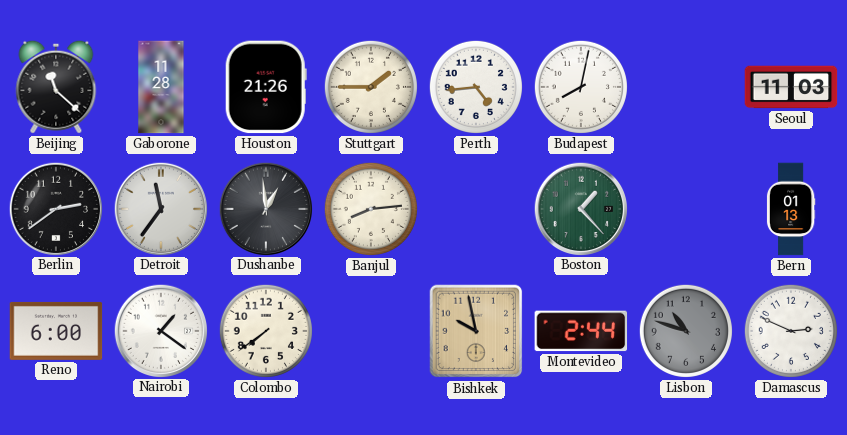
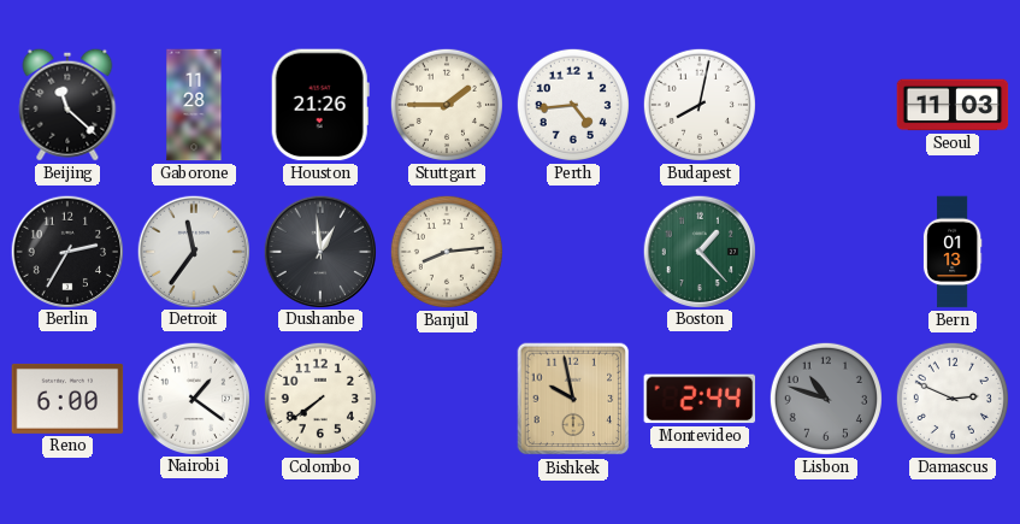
Berlin: 2:39 -> 2:35 (66, 251)
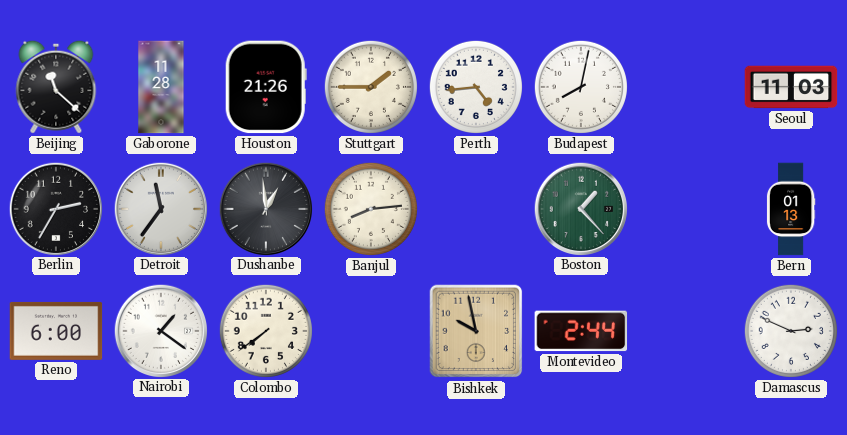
Lisbon: 10:48 -> none (826, 399)
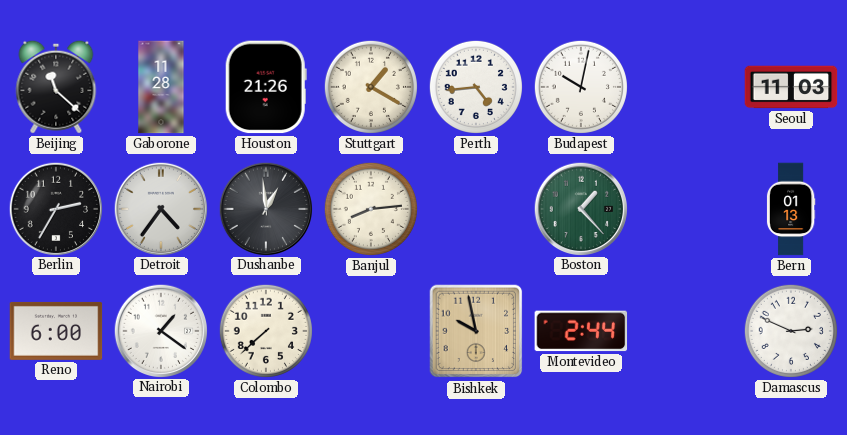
Stuttgart: 1:45 -> 1:20 (371, 87)
Budapest: 8:02 -> 10:02 (581, 87)
Detroit: 11:36 -> 4:36 (160, 208)
Colombo: 7:39 -> 7:38 (266, 331)
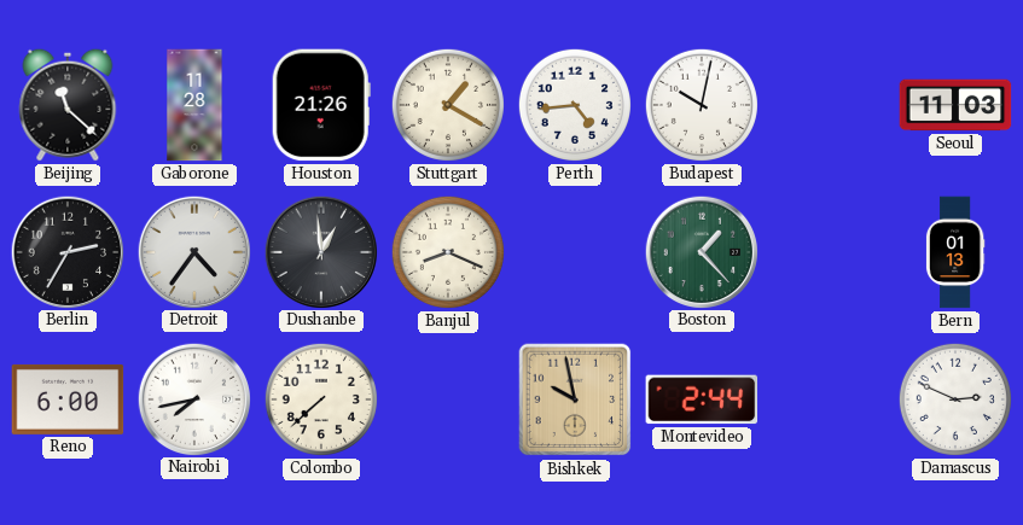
Banjul: 8:14 -> 8:19 (448, 252)
Nairobi: 1:21 -> 7:43 (193, 398)
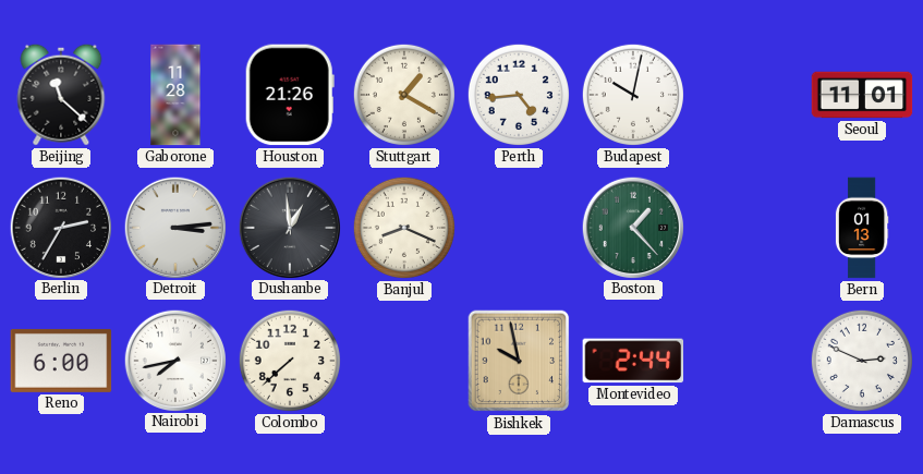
Seoul: 11:03 -> 11:01 (862, 95)
Detroit: 4:36 -> 3:14 (174, 227)
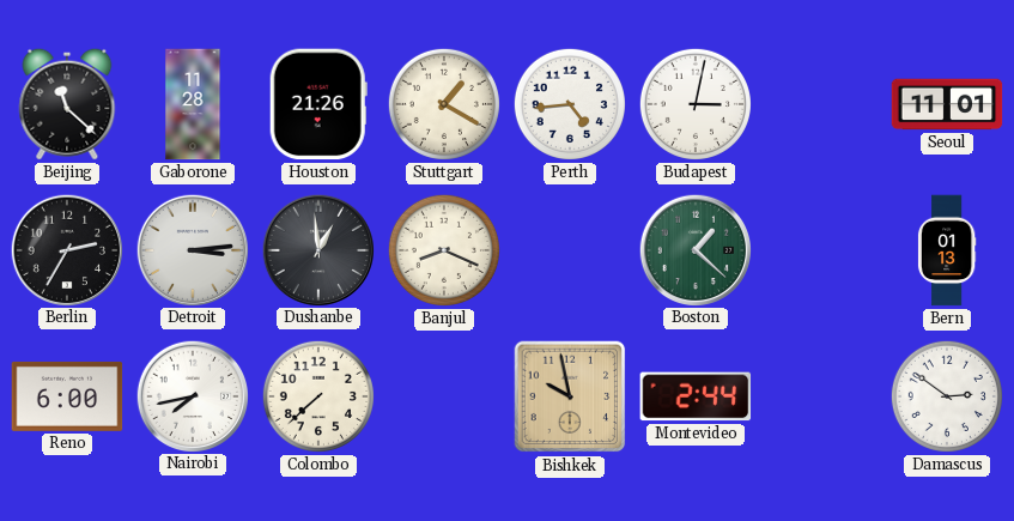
Budapest: 10:02 -> 3:02 (696, 104)
Boston: 1:23 -> 1:22 (694, 249)
Damascus: 2:49 -> 2:51 (947, 396)
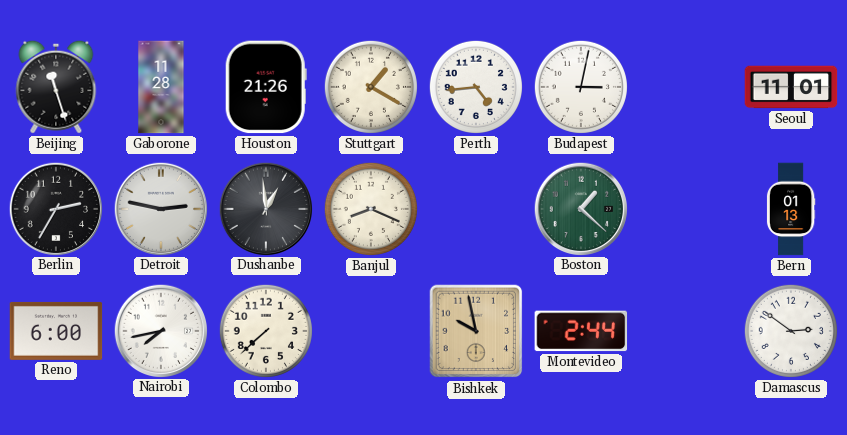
Beijing: 11:22 -> 11:27 (56, 87)
Detroit: 3:14 -> 2:47 (160, 208)
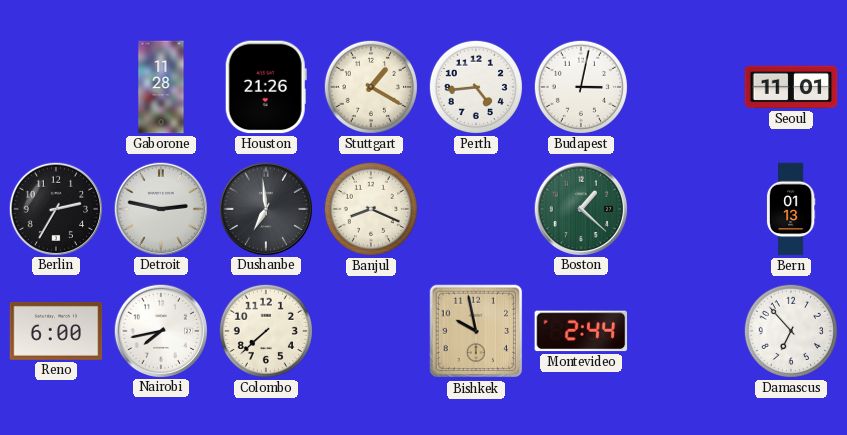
Beijing: 11:27 -> none (56, 87)
Dushanbe: 12:59 -> 6:59 (265, 208)
Damascus: 2:51 -> 6:53 (791, 331)
